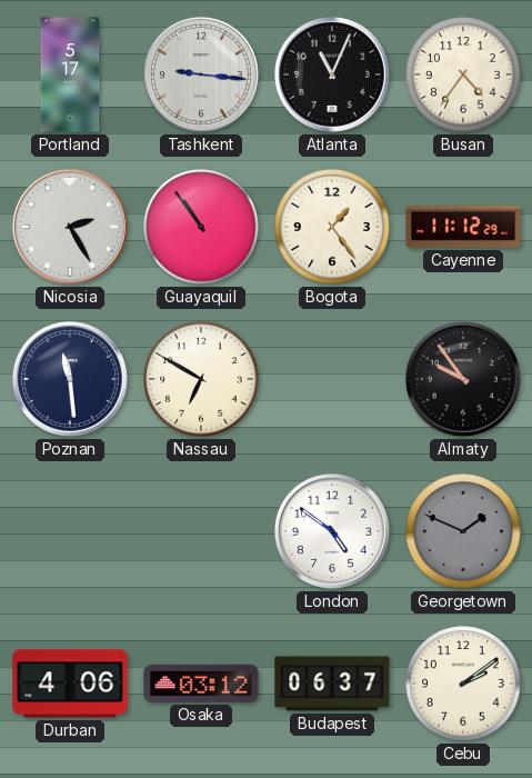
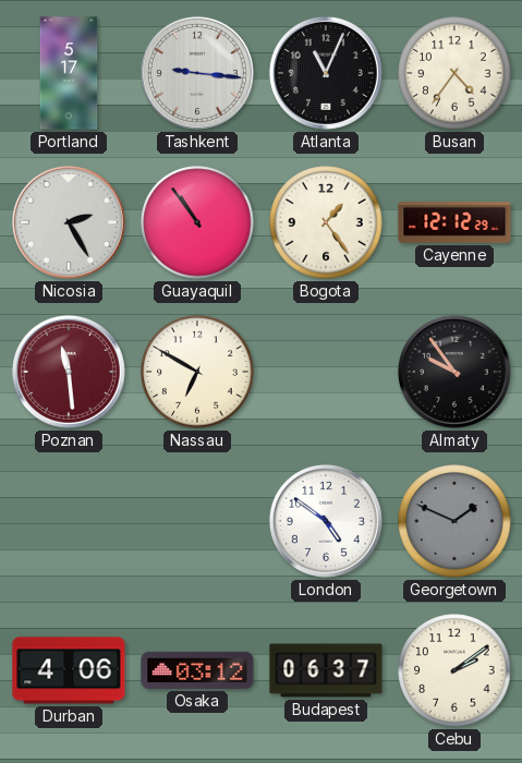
Cayenne: 11:12 -> 12:12 (454, 223)
Poznan dial: navy -> burgundy (69, 372)
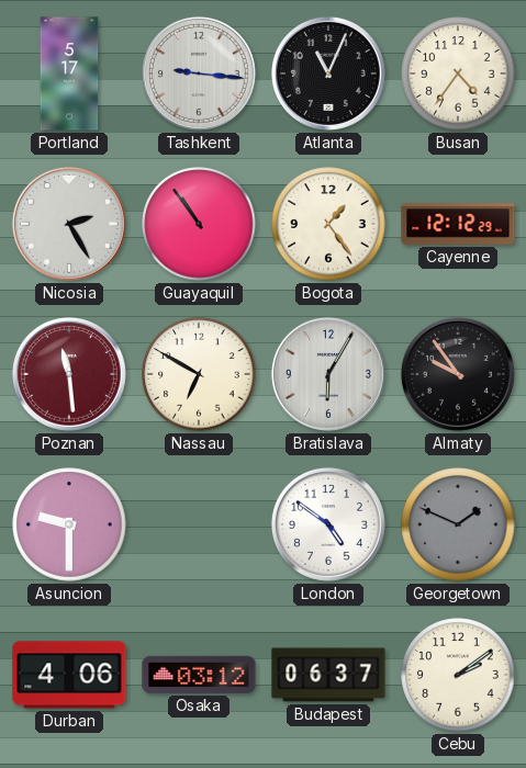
Bratislava: none -> 6:05 (328, 374)
Asuncion: none -> 9:30 (69, 524)
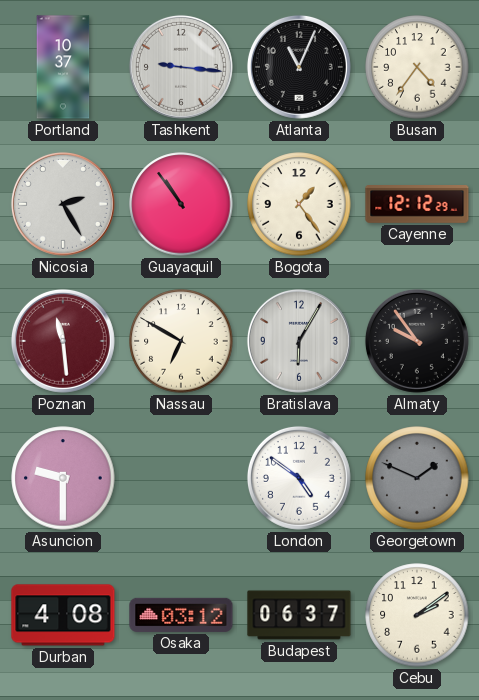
Portland: 5:17 -> 10:37 (63, 67)
Durban: 4:06 -> 4:08 (63, 615)
